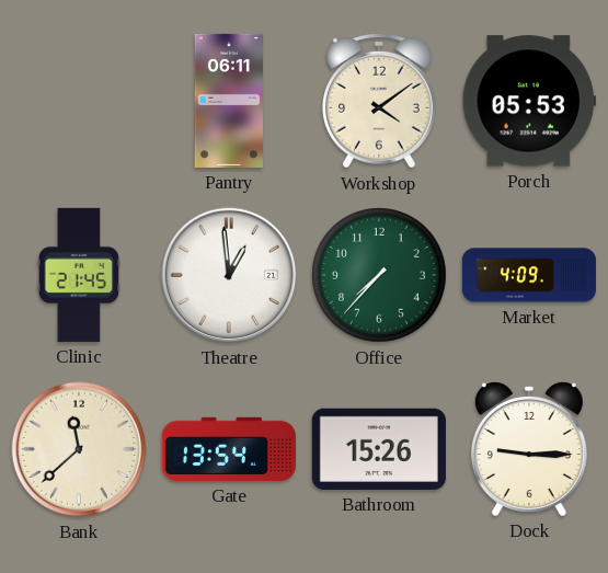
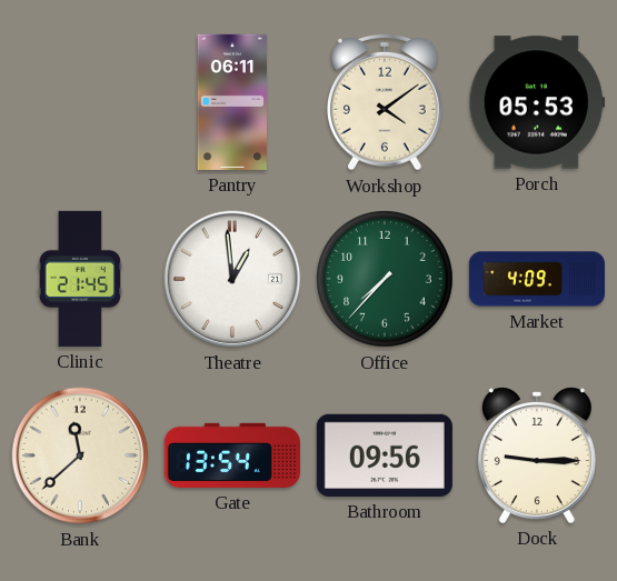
Bathroom: 15:26 -> 09:56 (385, 455)
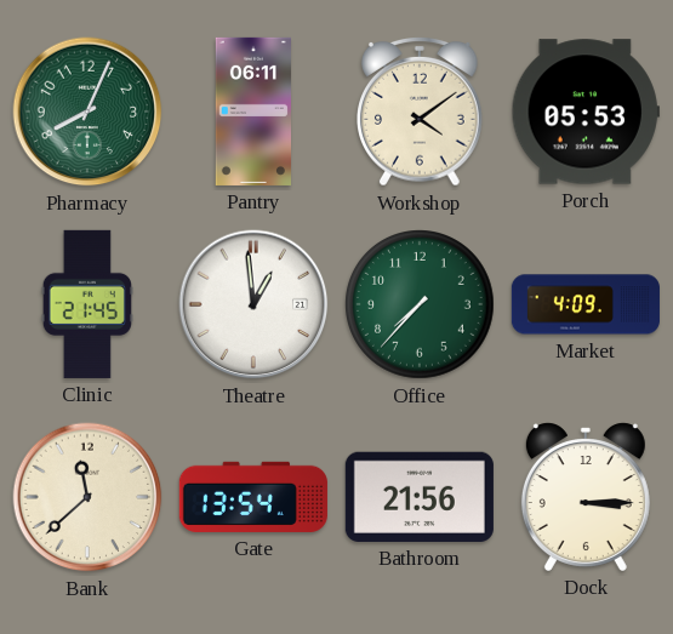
Pharmacy: none -> 8:04 (87, 112)
Bathroom: 09:56 -> 21:56 (420, 497)
Dock: 9:15 -> 3:15 (586, 497)
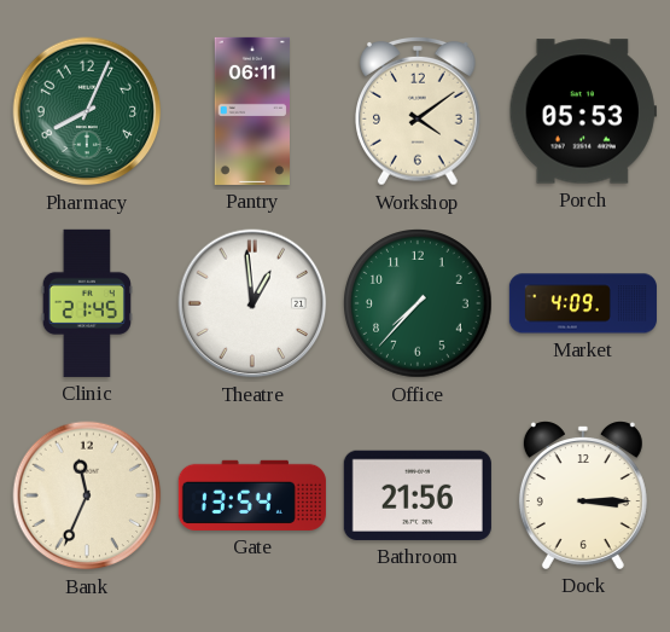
Bank: 11:38 -> 11:34 (87, 495)
